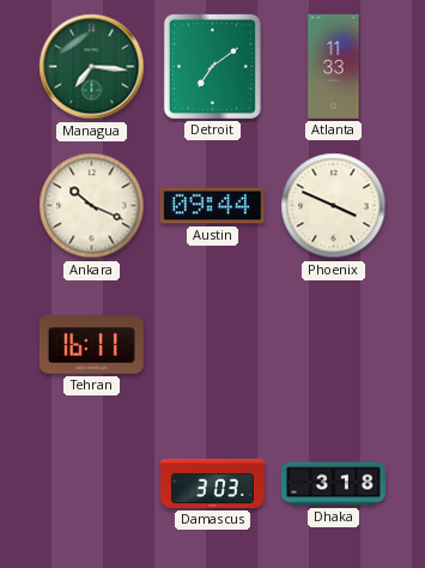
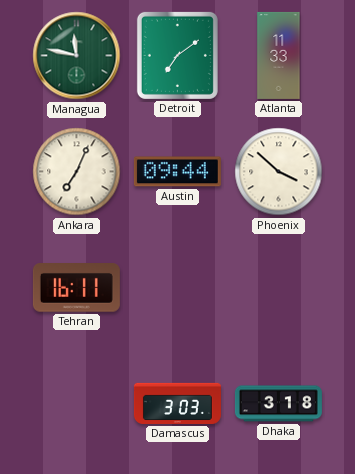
Managua: 7:16 -> 11:47 (77, 56)
Ankara: 10:19 -> 7:04 (77, 172)
Phoenix: 3:49 -> 3:52 (279, 172)
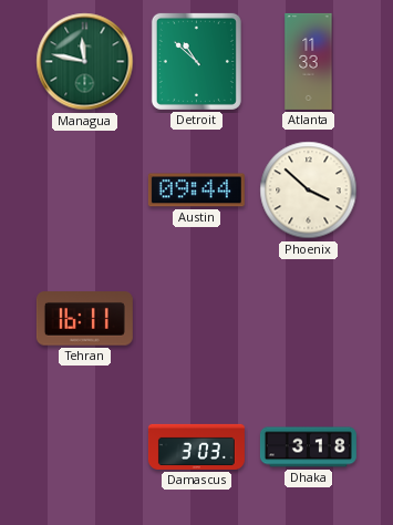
Detroit: 7:09 -> 10:52 (196, 61)
Ankara: 7:04 -> none (77, 172)
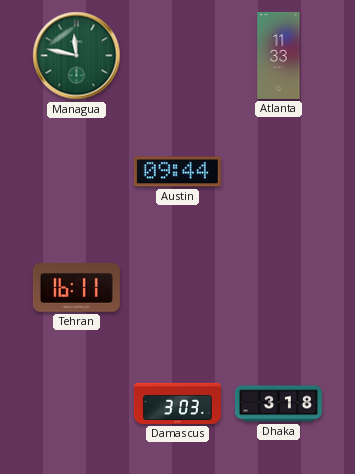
Detroit: 10:52 -> none (196, 61)
Phoenix: 3:52 -> none (309, 191)
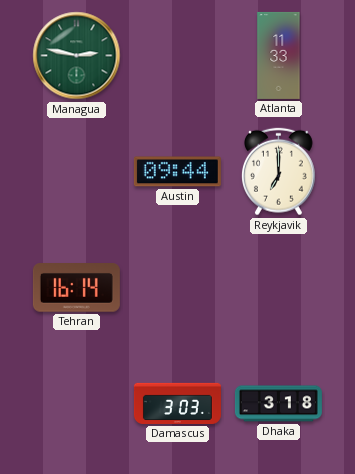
Managua: 11:47 -> 2:47 (77, 56)
Reykjavik: none -> 7:00 (278, 172)
Tehran: 16:11 -> 16:14 (76, 288)
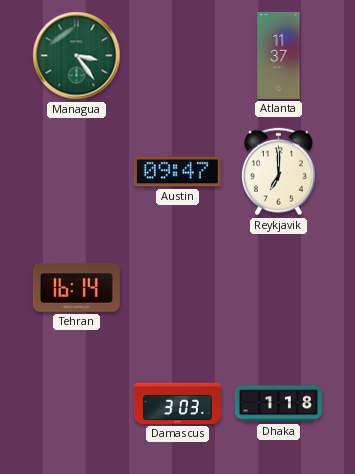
Managua: 2:47 -> 3:24 (77, 56)
Atlanta: 11:33 -> 11:37 (279, 55)
Austin: 09:44 -> 09:47 (177, 172)
Dhaka: 3:18 -> 1:18 (278, 404)
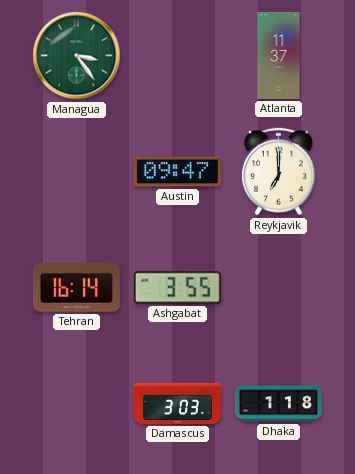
Ashgabat: none -> 3:55 (177, 288)
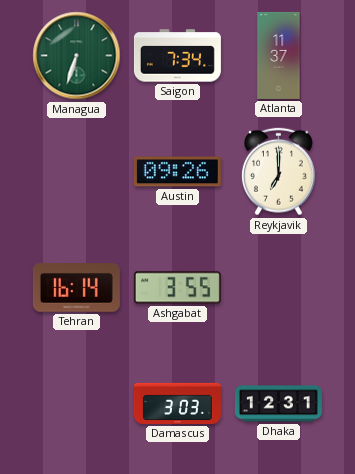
Managua: 3:24 -> 6:33 (77, 56)
Saigon: none -> 7:34 (177, 56)
Austin: 09:47 -> 09:26 (177, 172)
Dhaka: 1:18 -> 12:31 (278, 404)
